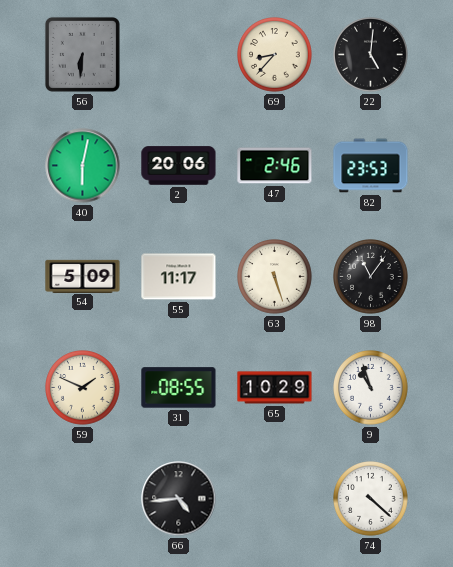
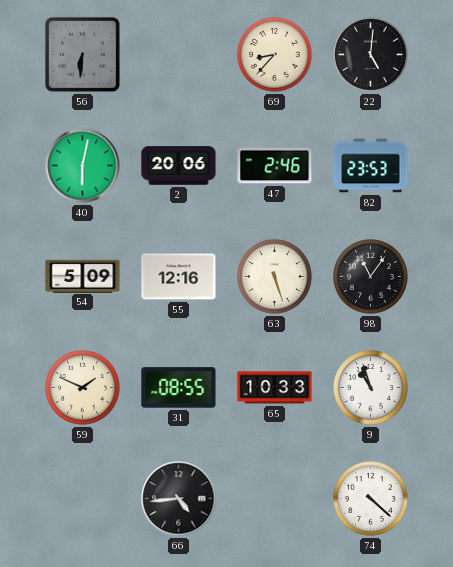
55: 11:17 -> 12:16 (179, 277)
65: 10:29 -> 10:33 (275, 388)
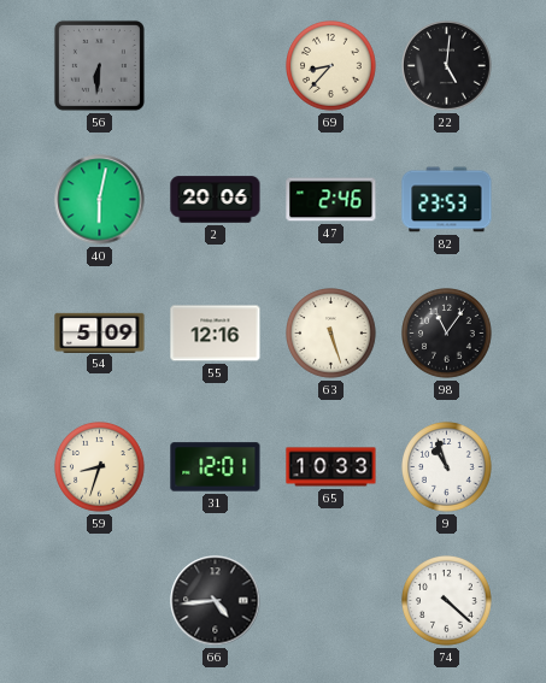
59: 1:49 -> 8:33 (100, 467)
31: 08:55 -> 12:01 (216, 467)
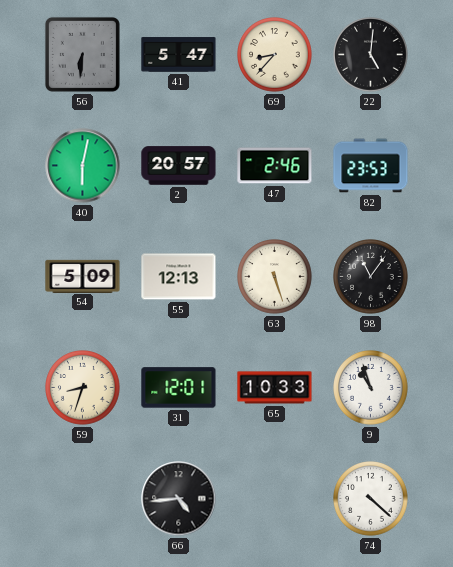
41: none -> 5:47 (179, 55)
2: 20:06 -> 20:57 (179, 166)
55: 12:16 -> 12:13 (179, 277)
